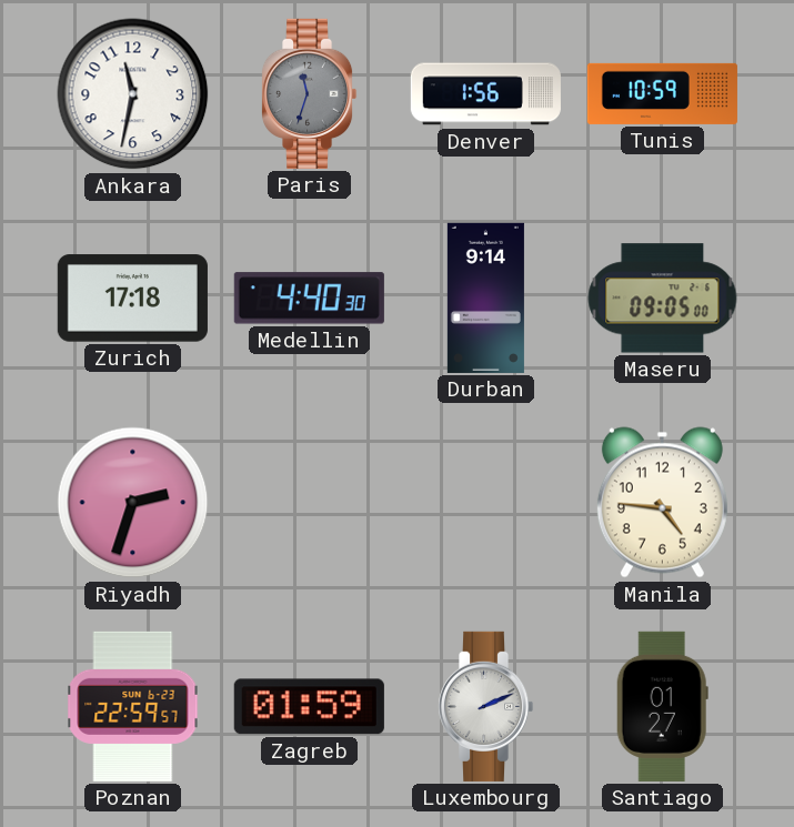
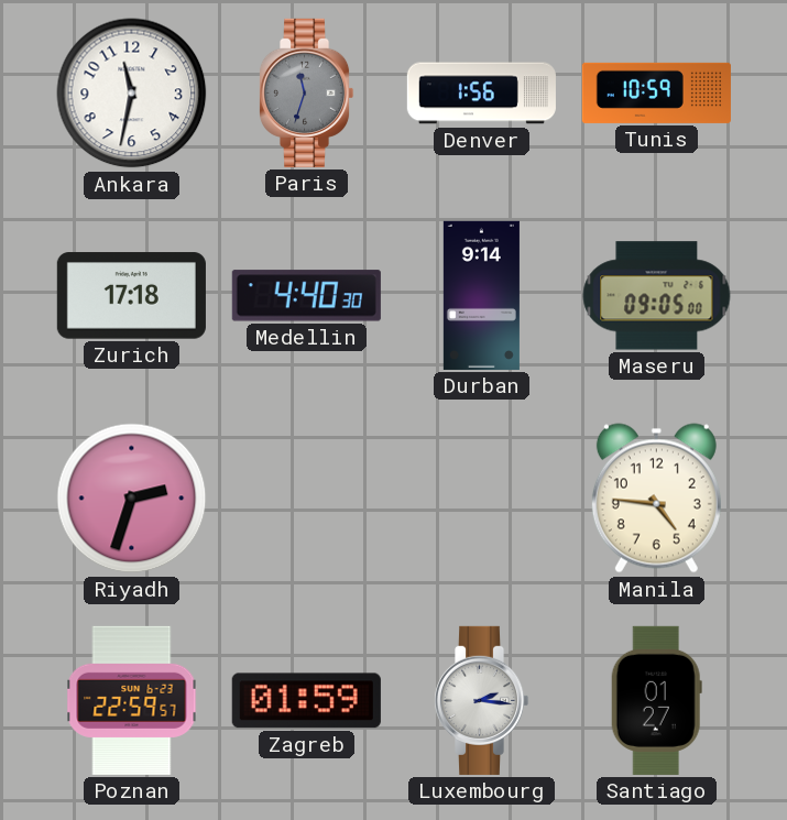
Luxembourg: 2:11 -> 2:16 (481, 700)
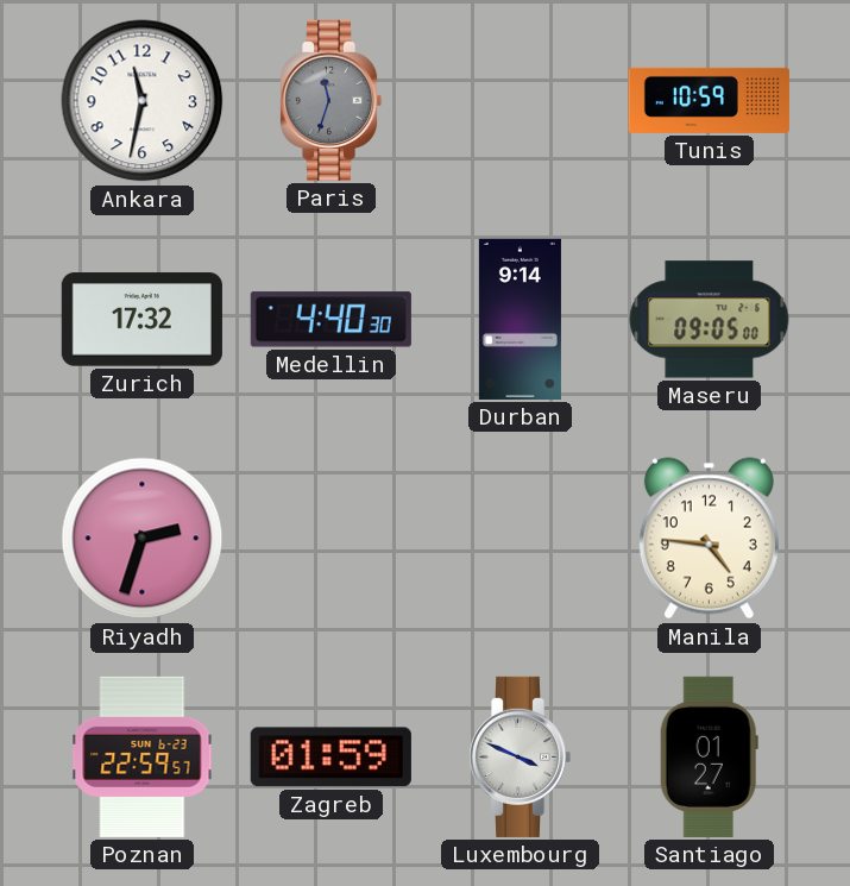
Denver: 1:56 -> none (481, 94)
Zurich: 17:18 -> 17:32 (141, 320)
Luxembourg: 2:16 -> 3:49 (520, 756)
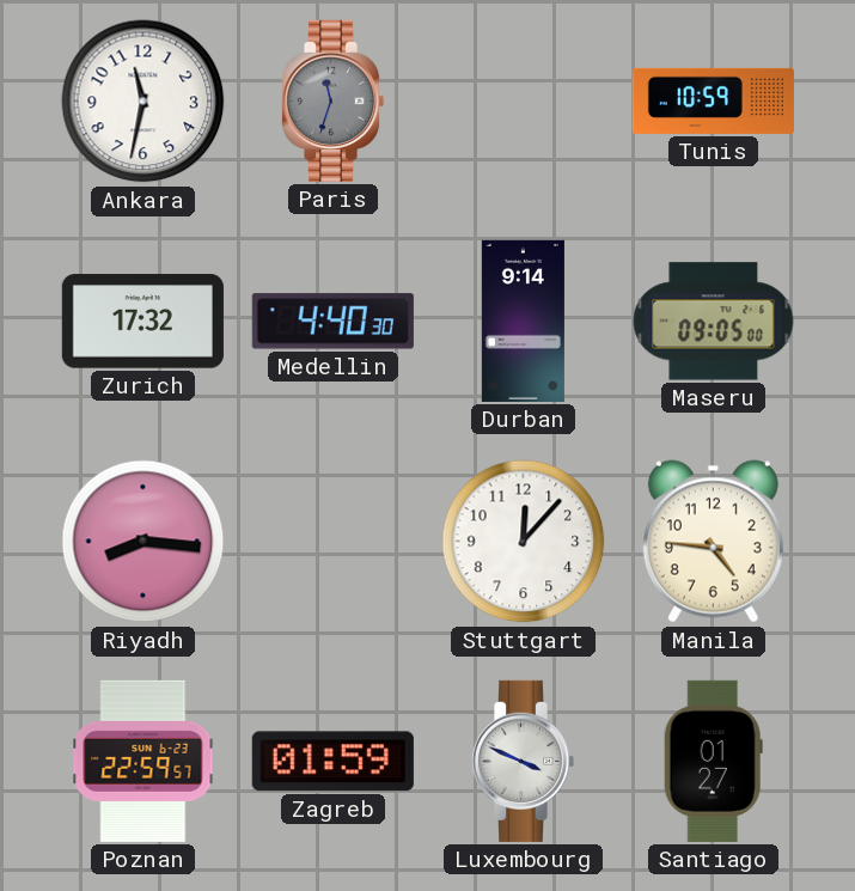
Riyadh: 2:33 -> 8:16 (143, 542)
Stuttgart: none -> 12:07 (524, 542)
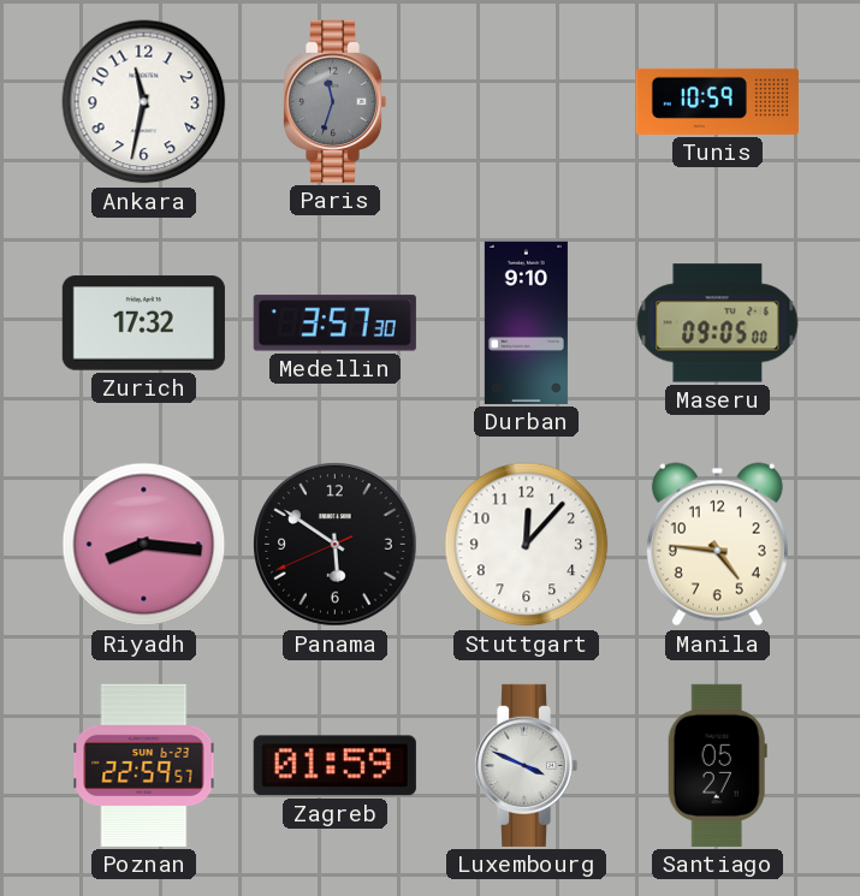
Medellin: 4:40 -> 3:57 (334, 324)
Durban: 9:14 -> 9:10 (526, 322)
Panama: none -> 5:50 (336, 545)
Santiago: 01:27 -> 05:27 (717, 765)
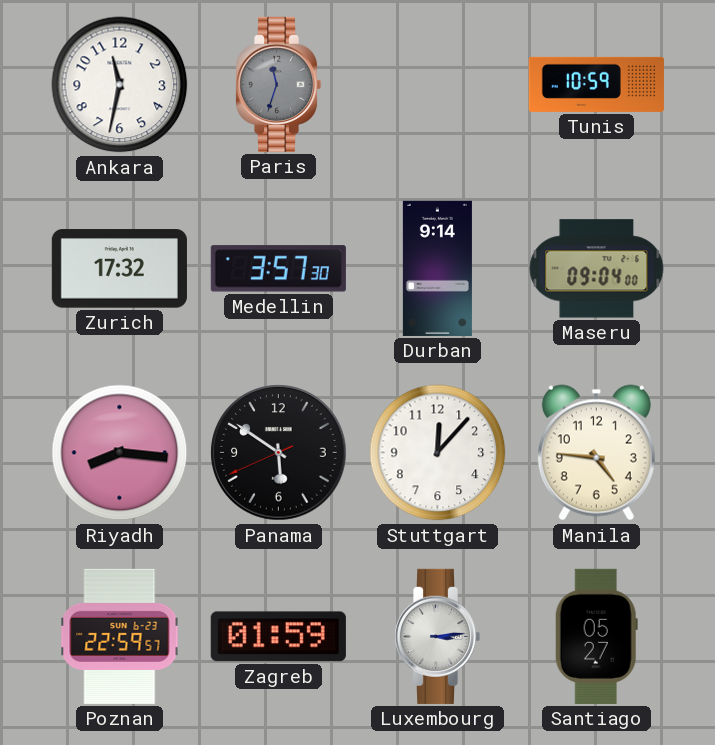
Durban: 9:10 -> 9:14 (437, 268)
Maseru: 09:05 -> 09:04 (597, 269)
Luxembourg: 3:49 -> 3:14 (437, 636)
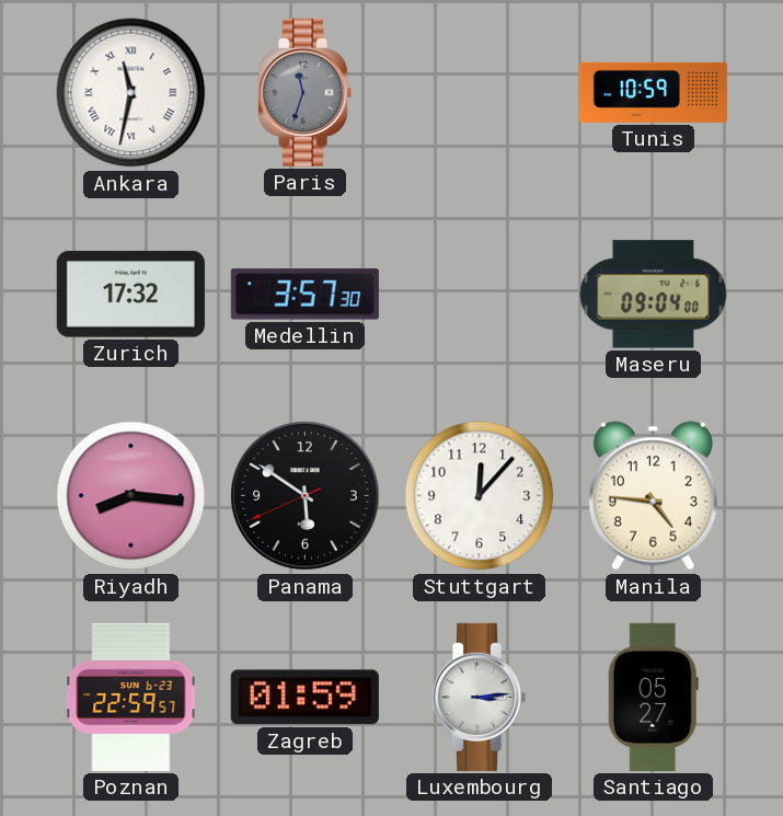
Ankara numerals: Arabic -> Roman (131, 93)
Durban: 9:14 -> none (437, 268)
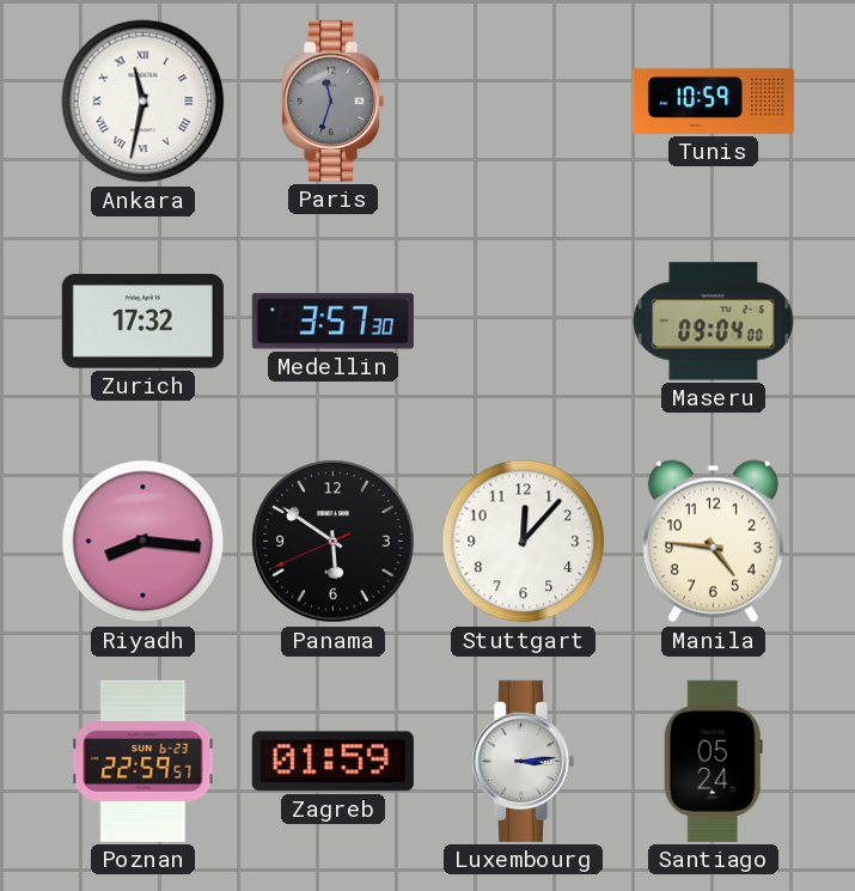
Santiago: 05:27 -> 05:24 (713, 761)
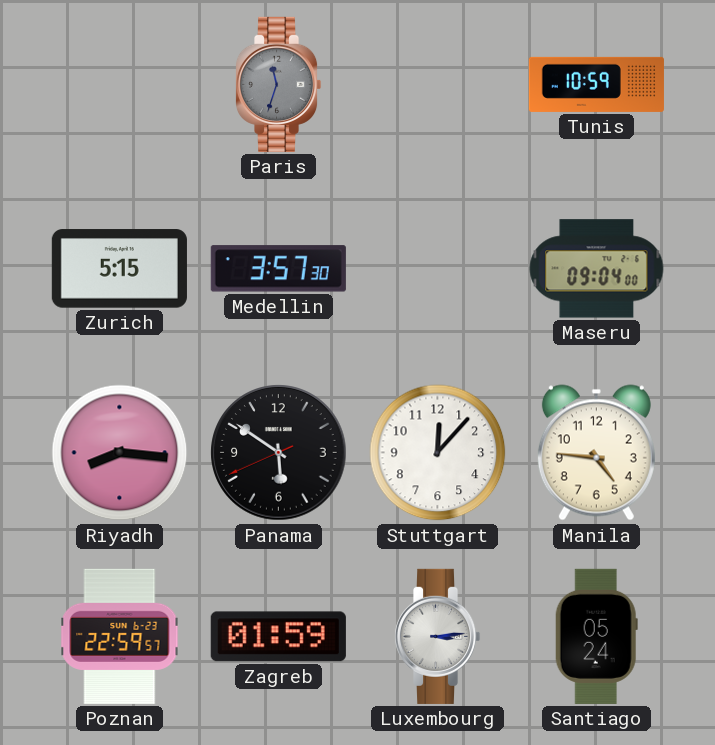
Ankara: 11:32 -> none (143, 102)
Zurich: 17:32 -> 5:15 (119, 269)
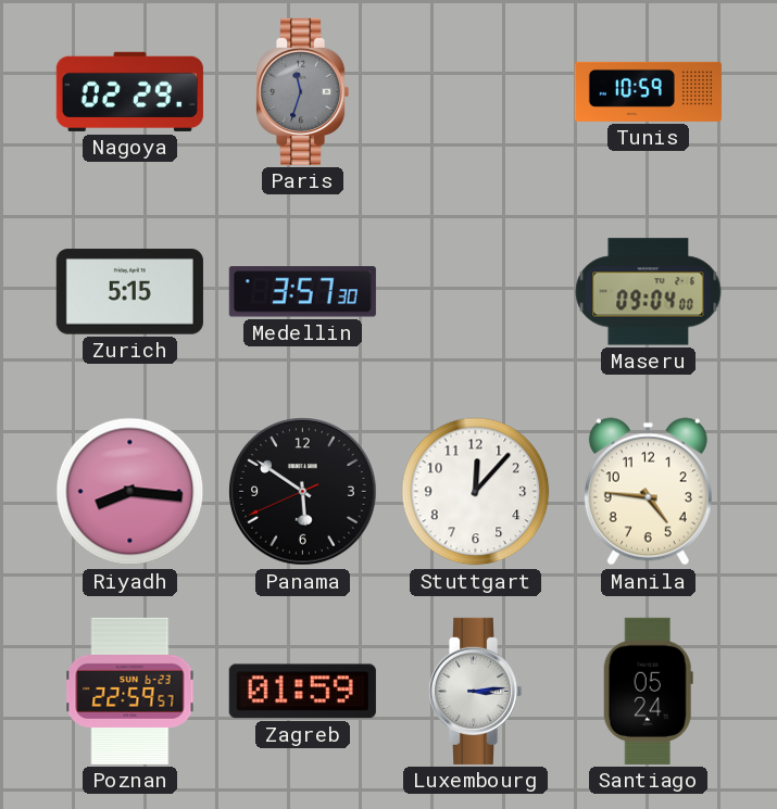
Nagoya: none -> 02:29 (129, 91)
